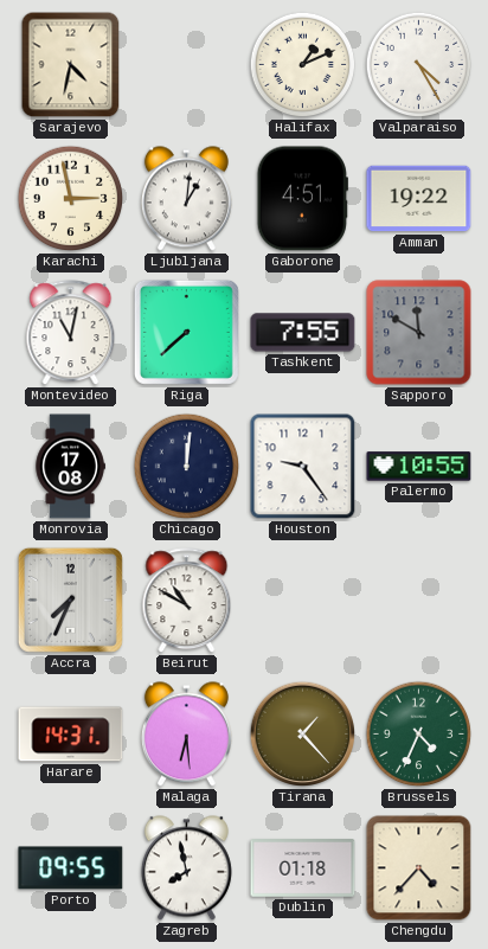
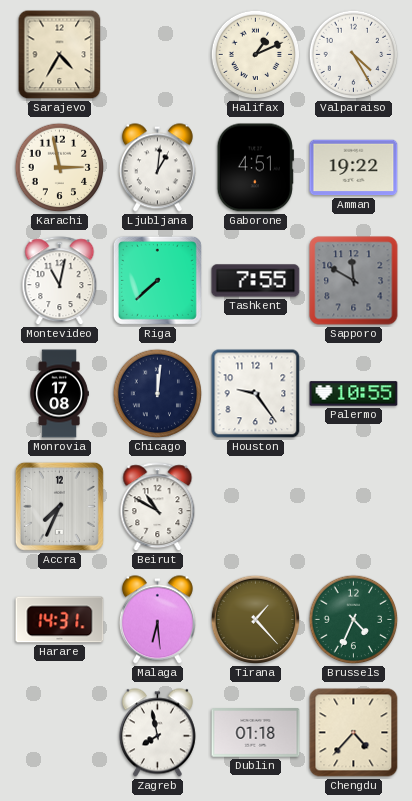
Sarajevo: 4:32 -> 4:35 (60, 55)
Porto: 09:55 -> none (71, 868)
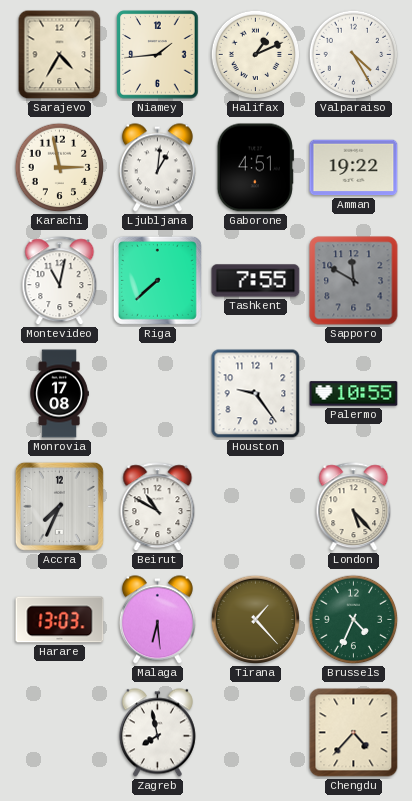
Niamey: none -> 1:44 (158, 55)
Chicago: 12:01 -> none (158, 394)
London: none -> 5:23 (354, 507)
Harare: 14:31 -> 13:03 (60, 620)
Dublin: 01:18 -> none (256, 733)
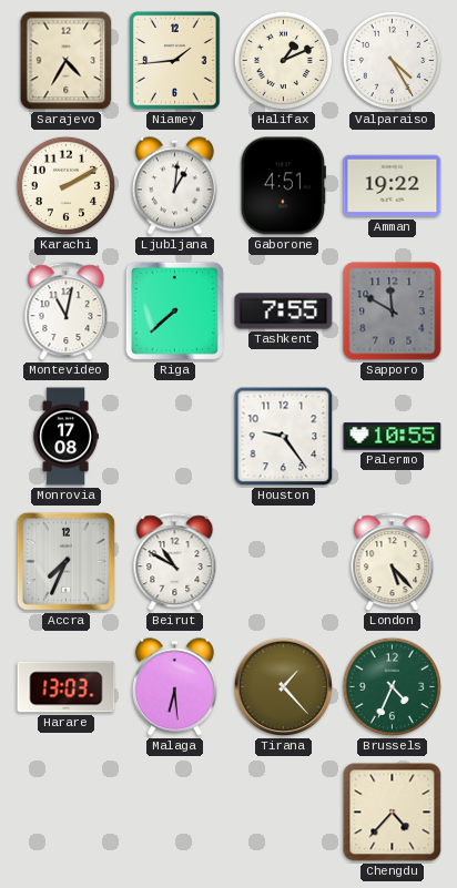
Karachi: 2:58 -> 2:10 (67, 186)
Zagreb: 7:58 -> none (157, 733)
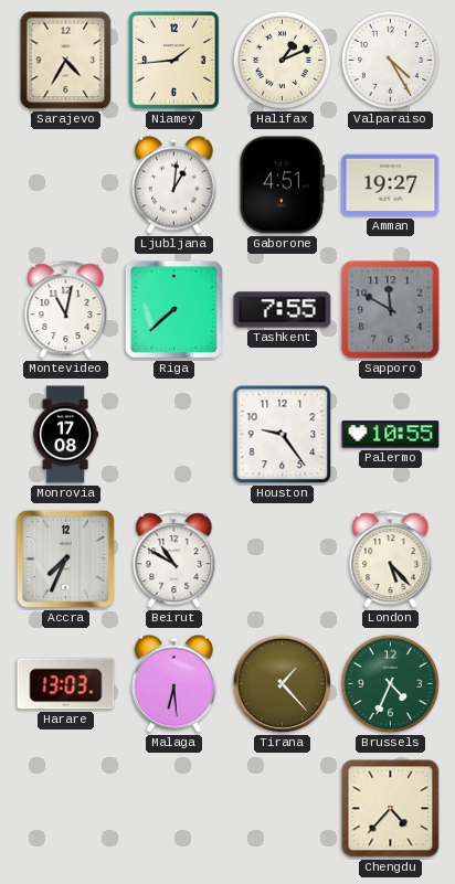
Karachi: 2:10 -> none (67, 186)
Amman: 19:22 -> 19:27 (391, 185)
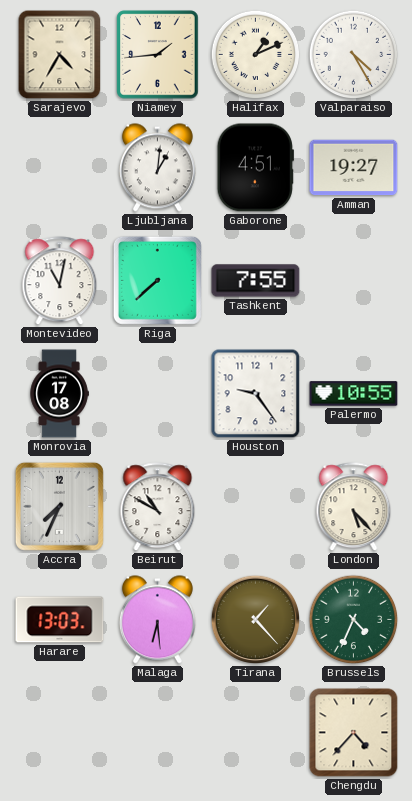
Sapporo: 11:50 -> none (391, 310)
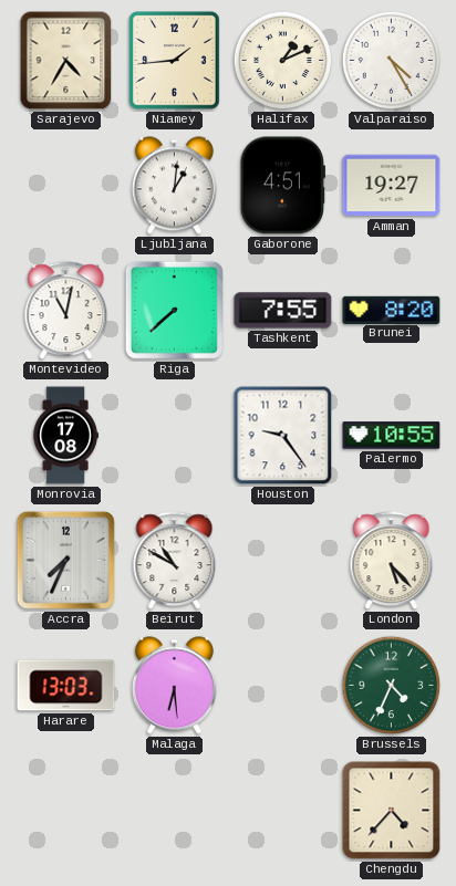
Brunei: none -> 8:20 (392, 310)
Tirana: 1:23 -> none (256, 620)
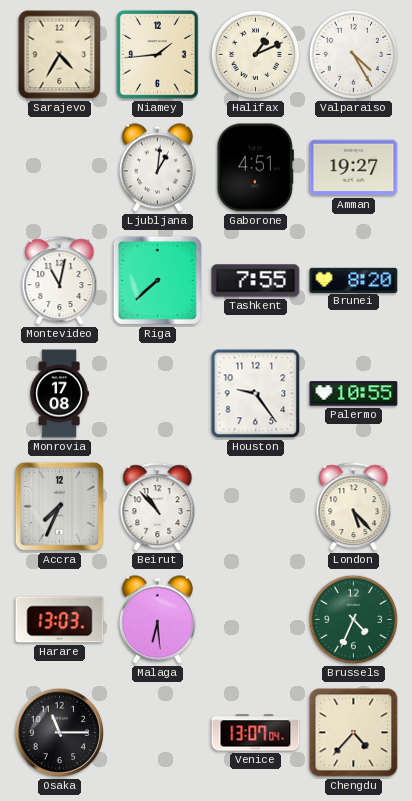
Beirut: 10:50 -> 10:53 (158, 507)
Osaka: none -> 11:15 (60, 733)
Venice: none -> 13:07 (256, 733)
